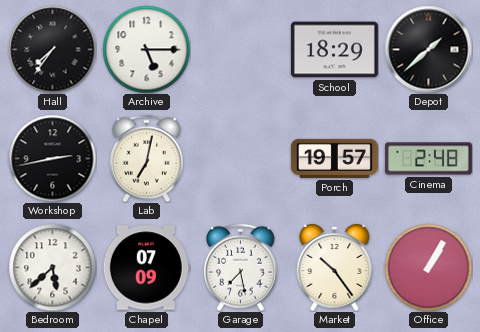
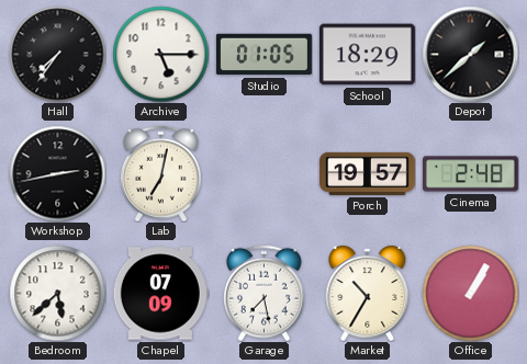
Studio: none -> 01:05 (263, 55)
Market: 10:24 -> 10:35 (368, 294)
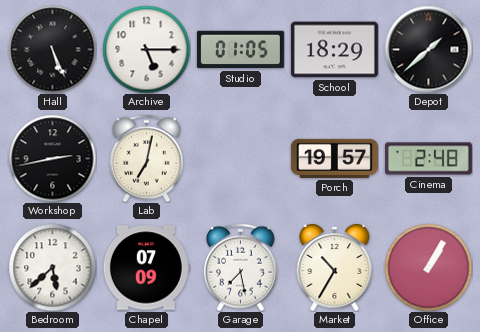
Hall: 7:36 -> 5:26 (52, 49)
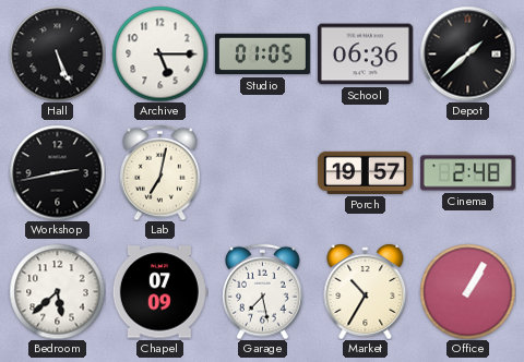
School: 18:29 -> 06:36 (365, 55)
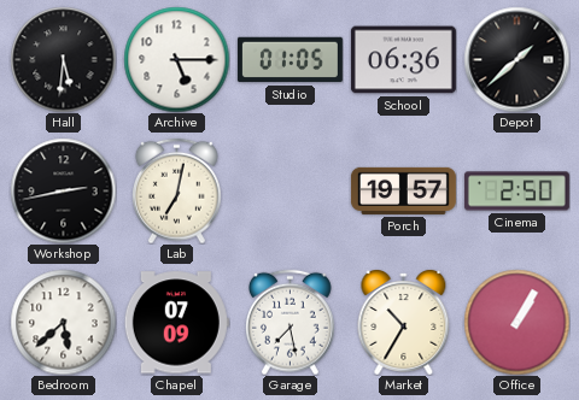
Hall: 5:26 -> 5:31 (63, 59)
Cinema: 2:48 -> 2:50 (516, 192)
